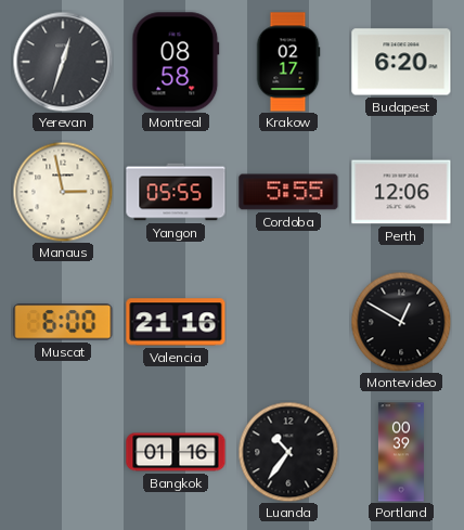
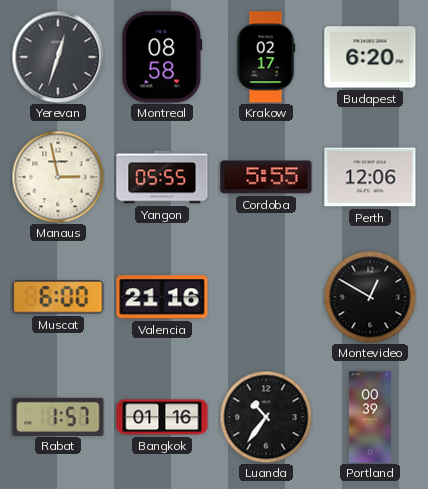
Rabat: none -> 1:57 (58, 416)
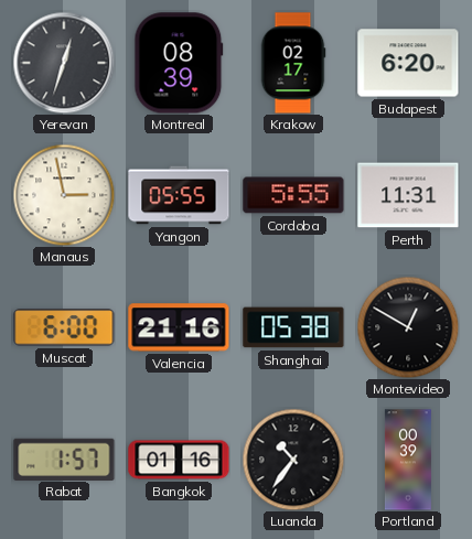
Montreal: 08:58 -> 08:39 (179, 63)
Perth: 12:06 -> 11:31 (408, 195)
Shanghai: none -> 05:38 (293, 327)
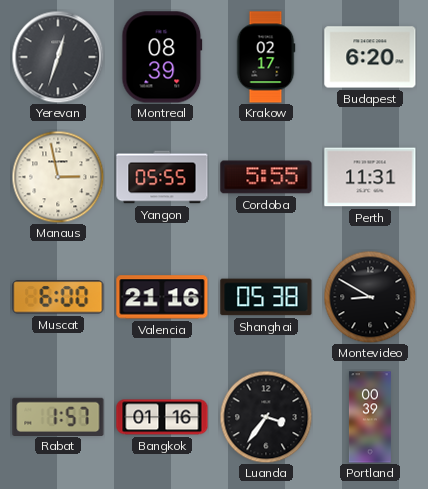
Montevideo: 12:50 -> 8:50 (370, 297)
Luanda: 10:36 -> 3:36 (266, 417)
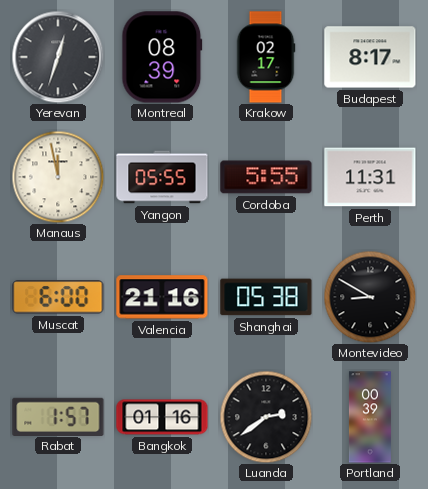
Budapest: 6:20 -> 8:17 (370, 57)
Manaus: 2:58 -> 11:58 (58, 177)
Luanda: 3:36 -> 2:39 (266, 417)
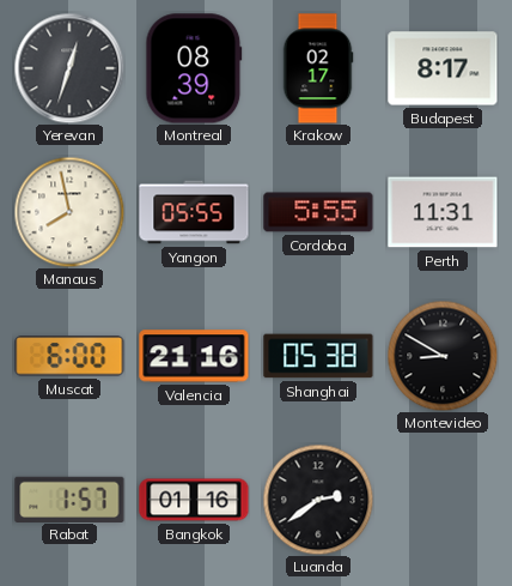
Manaus: 11:58 -> 7:58 (69, 212)
Portland: 00:39 -> none (370, 417)
